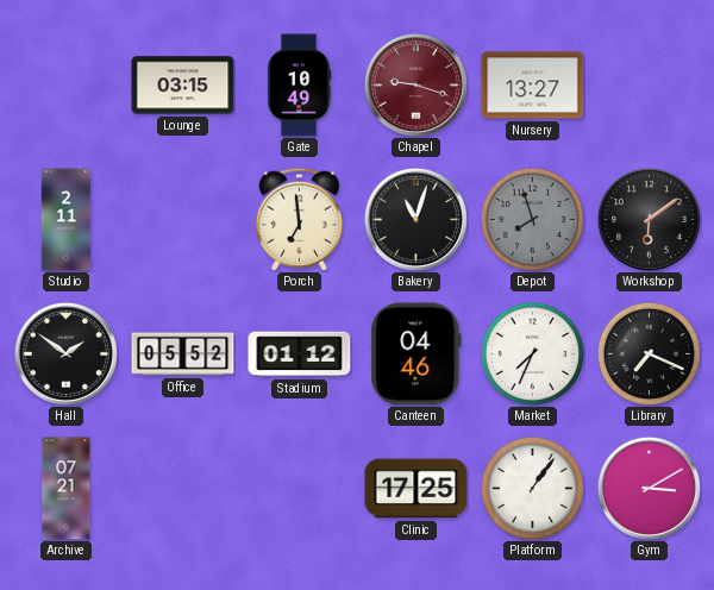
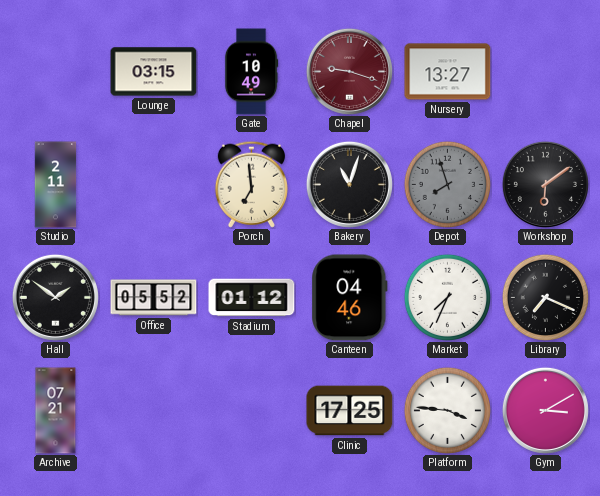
Platform: 1:06 -> 3:46 (447, 410)
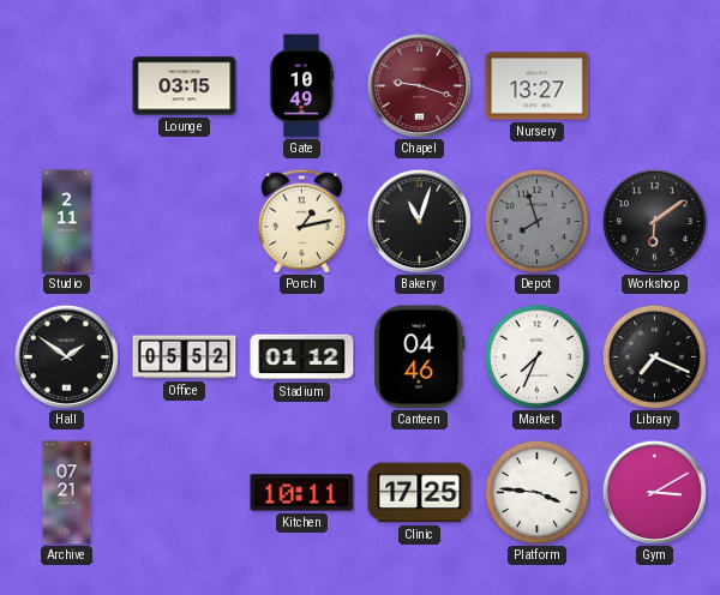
Porch: 6:59 -> 1:13 (301, 221)
Kitchen: none -> 10:11 (302, 493)
